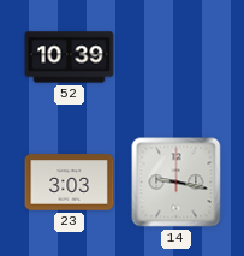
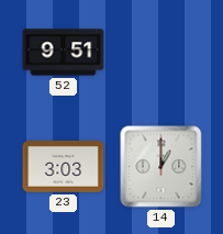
52: 10:39 -> 9:51 (64, 53)
14: 9:17 -> 1:00 (161, 167)
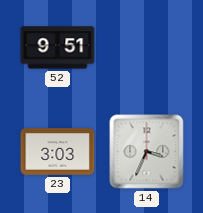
14: 1:00 -> 3:34 (147, 152)
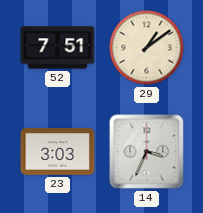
52: 9:51 -> 7:51 (58, 48)
29: none -> 1:09 (147, 48)
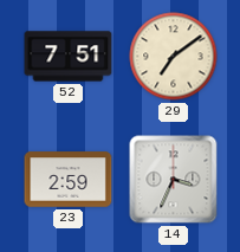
29: 1:09 -> 7:09 (174, 57)
23: 3:03 -> 2:59 (69, 180)
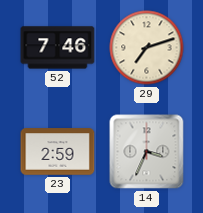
52: 7:51 -> 7:46 (58, 48)
29: 7:09 -> 7:12 (147, 48)
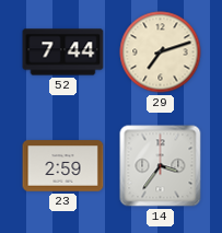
52: 7:46 -> 7:44 (63, 53)
14: 3:34 -> 3:36 (161, 166)
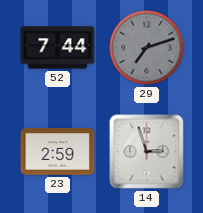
29 dial: cream -> grey (147, 48)
14: 3:36 -> 2:57 (147, 152)
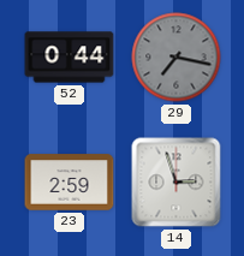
52: 7:44 -> 0:44 (70, 58)
29: 7:12 -> 7:17 (177, 58)
